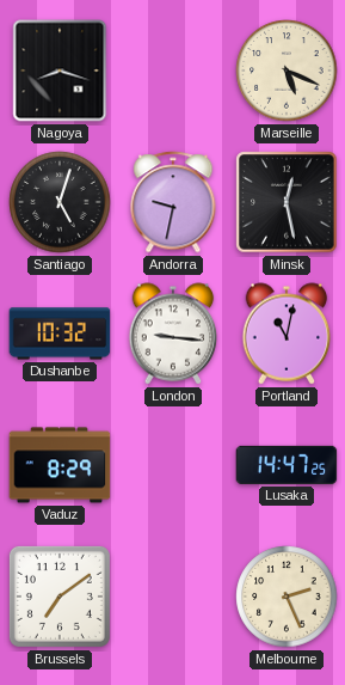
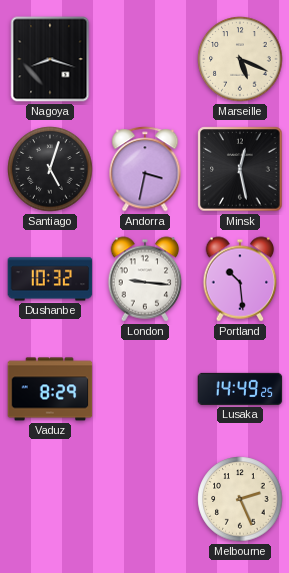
Andorra: 9:32 -> 3:32 (145, 169)
Portland: 11:02 -> 10:29 (240, 279)
Lusaka: 14:47 -> 14:49 (240, 389)
Brussels: 7:09 -> none (60, 597)
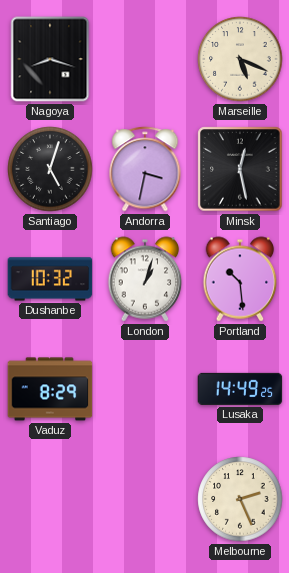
London: 9:16 -> 1:03 (145, 279)
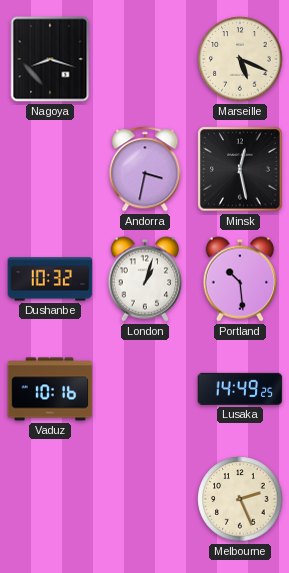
Santiago: 5:03 -> none (50, 169)
Vaduz: 8:29 -> 10:16 (50, 389)
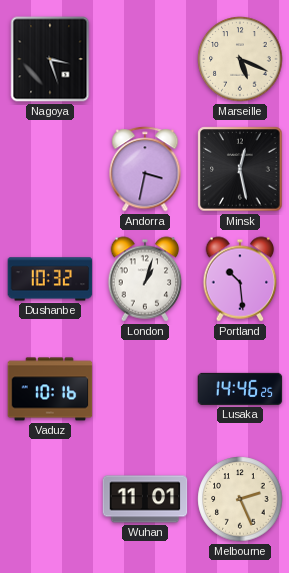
Nagoya: 8:18 -> 3:27 (50, 59)
Lusaka: 14:49 -> 14:46 (240, 389)
Wuhan: none -> 11:01 (145, 499)
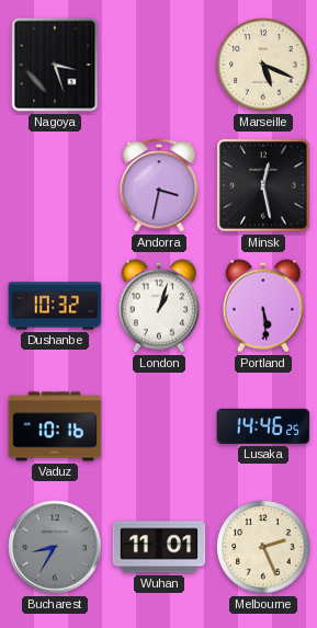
Portland: 10:29 -> 5:29 (263, 306)
Bucharest: none -> 8:35 (55, 547)
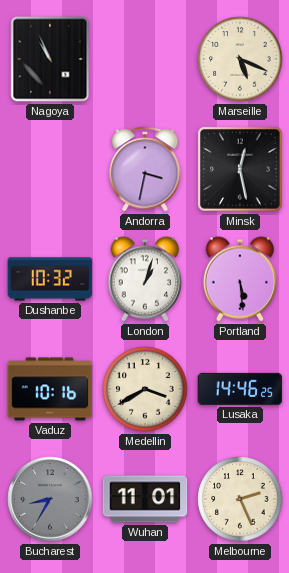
Nagoya: 3:27 -> 10:56 (50, 59)
Medellin: none -> 3:40 (145, 389)
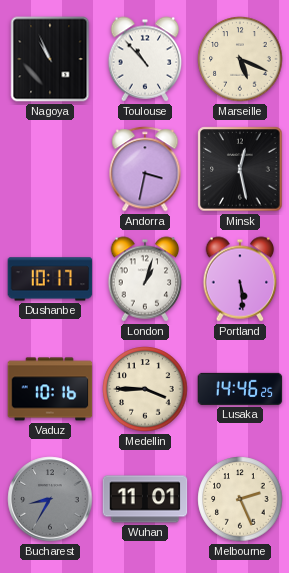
Toulouse: none -> 10:53 (145, 59)
Dushanbe: 10:32 -> 10:17 (50, 279)
Medellin: 3:40 -> 3:45 (145, 389)
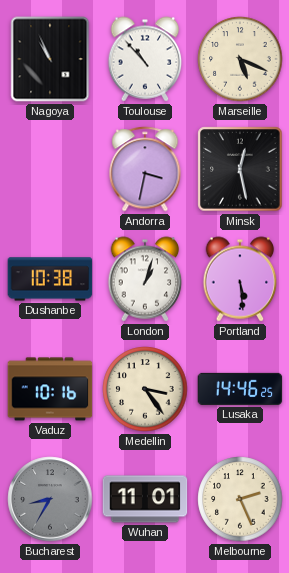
Dushanbe: 10:17 -> 10:38 (50, 279)
Medellin: 3:45 -> 3:24 (145, 389)
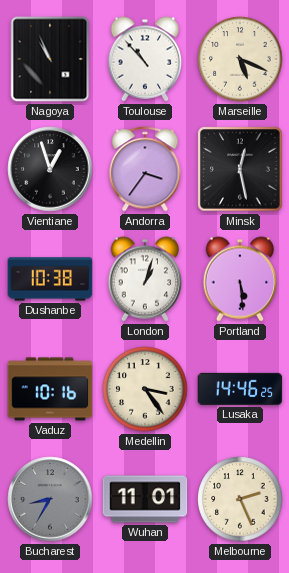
Vientiane: none -> 12:57 (50, 169)
Andorra: 3:32 -> 3:36 (145, 169)
